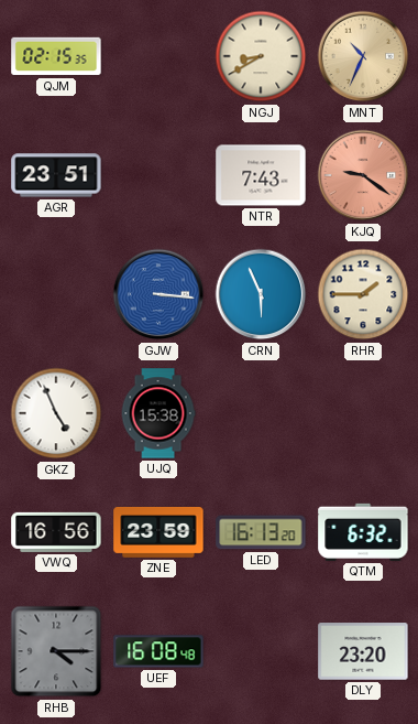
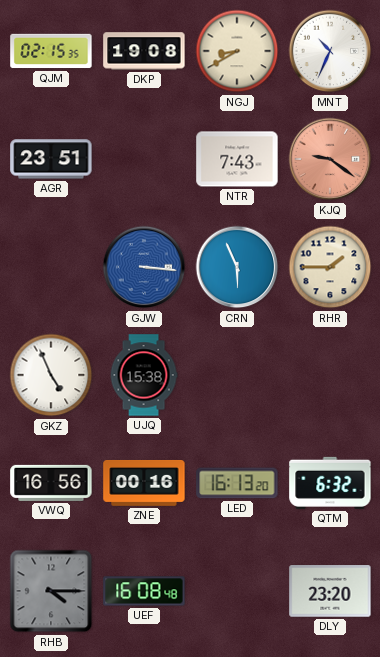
DKP: none -> 19:08 (144, 51)
MNT dial: champagne -> white (330, 51)
ZNE: 23:59 -> 00:16 (144, 483)
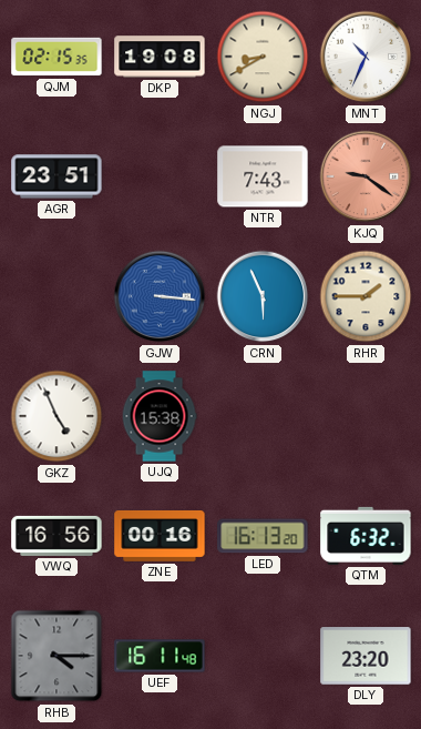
UEF: 16:08 -> 16:11 (160, 656)
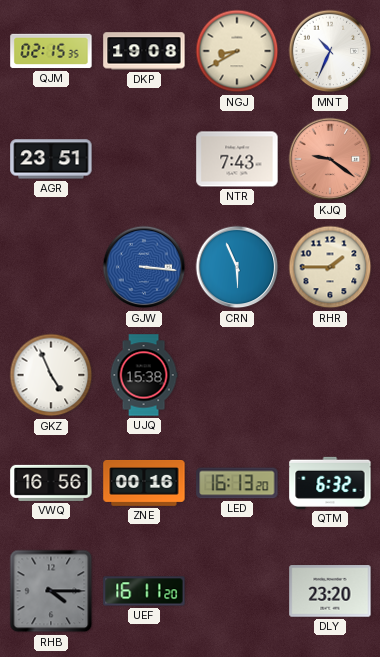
UEF: 16:11:48 -> 16:11:20 (144, 591)
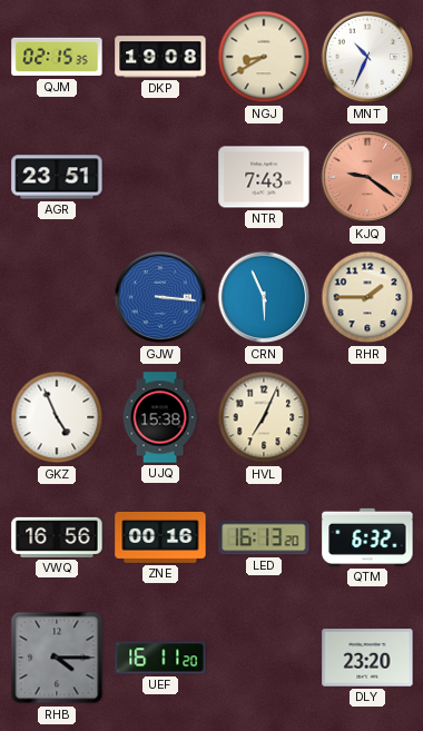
HVL: none -> 7:04 (264, 417)
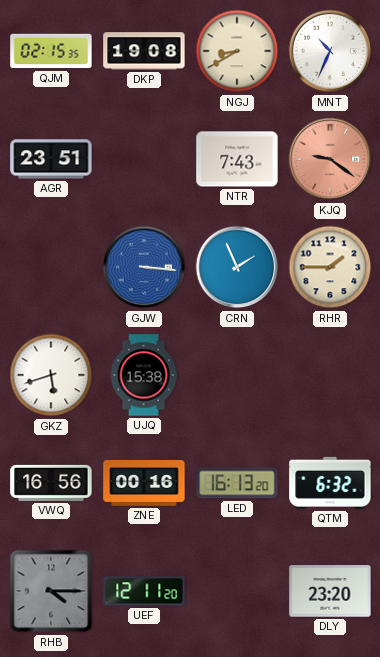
CRN: 5:56 -> 1:56 (237, 267)
GKZ: 4:56 -> 5:42 (51, 375)
HVL: 7:04 -> none (264, 417)
UEF: 16:11 -> 12:11 (144, 591)
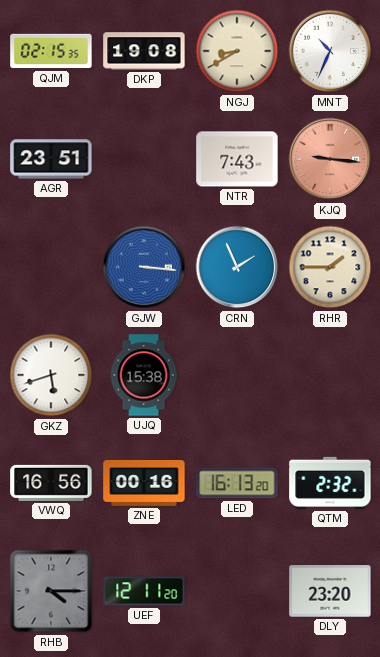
KJQ: 9:21 -> 9:16 (330, 159)
QTM: 6:32 -> 2:32 (330, 483)
